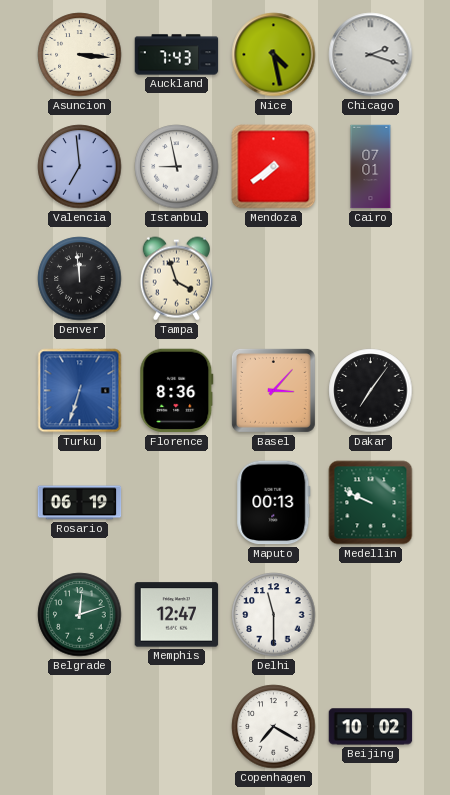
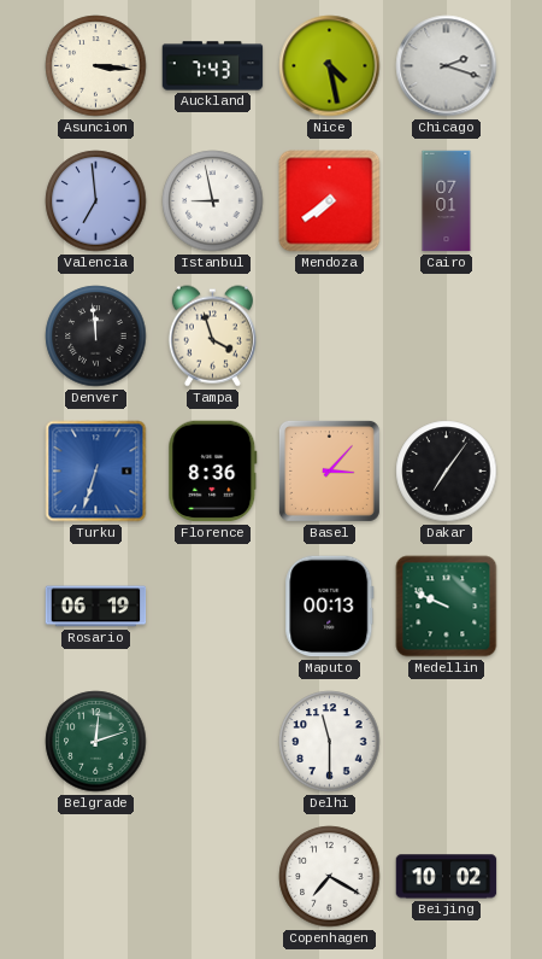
Memphis: 12:47 -> none (177, 615)
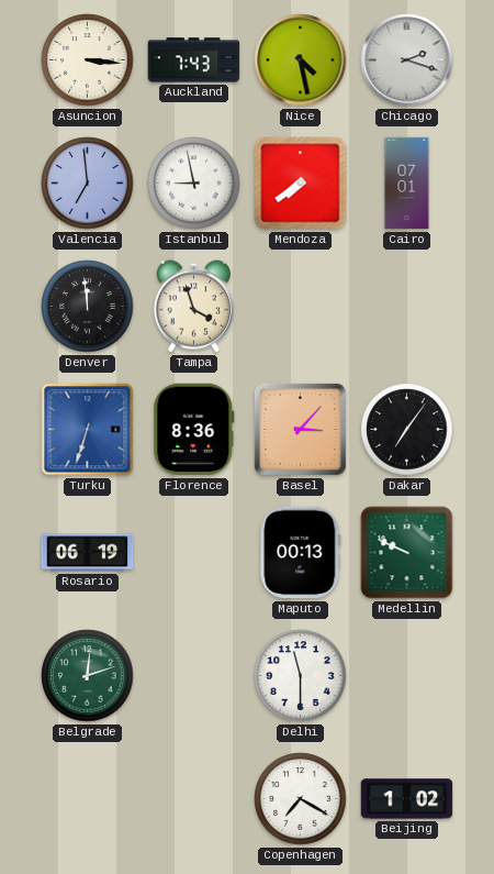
Beijing: 10:02 -> 1:02 (407, 799)
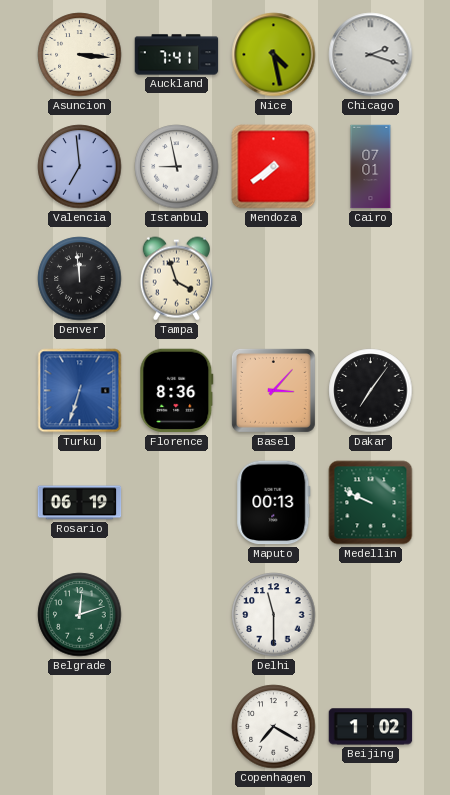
Auckland: 7:43 -> 7:41 (177, 55)
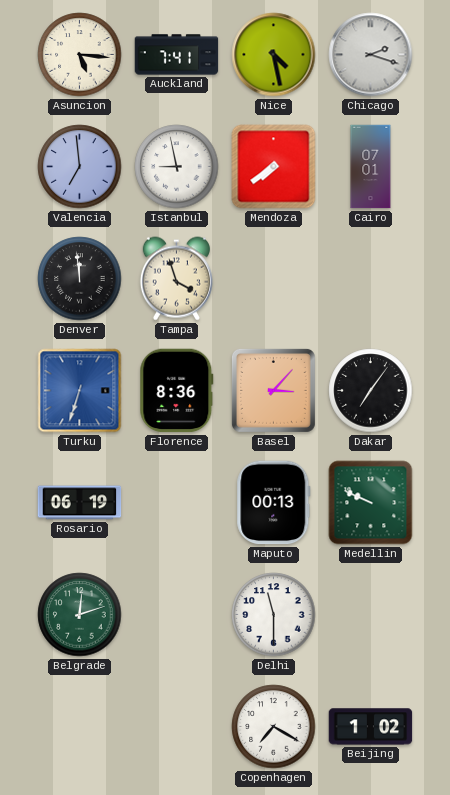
Asuncion: 3:16 -> 5:16 (80, 55)
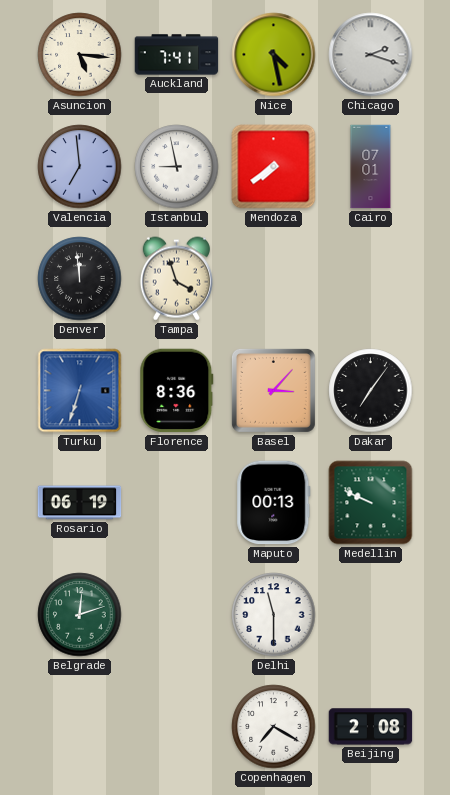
Beijing: 1:02 -> 2:08 (371, 727)
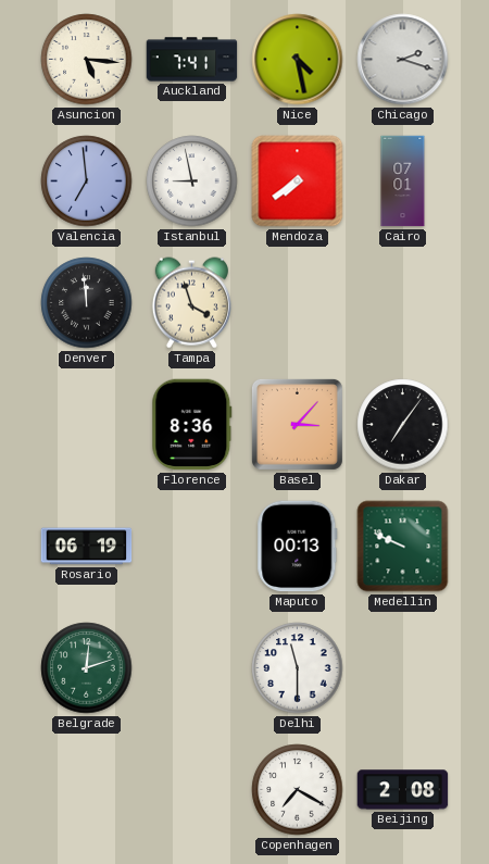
Turku: 6:33 -> none (80, 391)
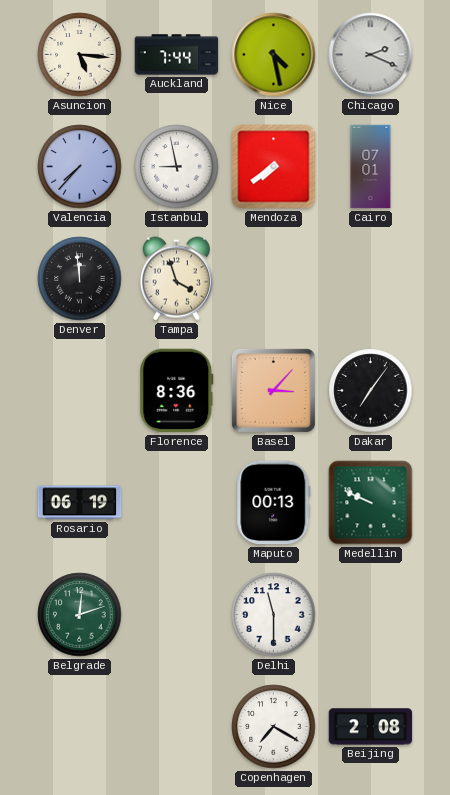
Auckland: 7:41 -> 7:44 (177, 55)
Chicago: 2:18 -> 2:19 (371, 55)
Valencia: 6:59 -> 7:37 (80, 167)
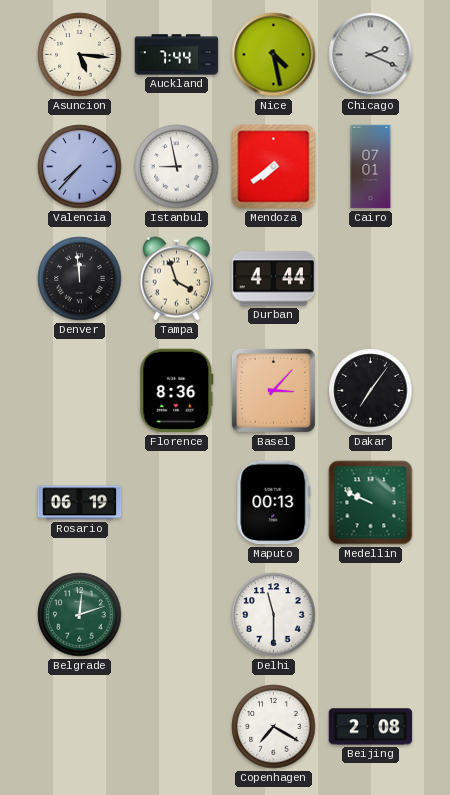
Durban: none -> 4:44 (274, 279)
